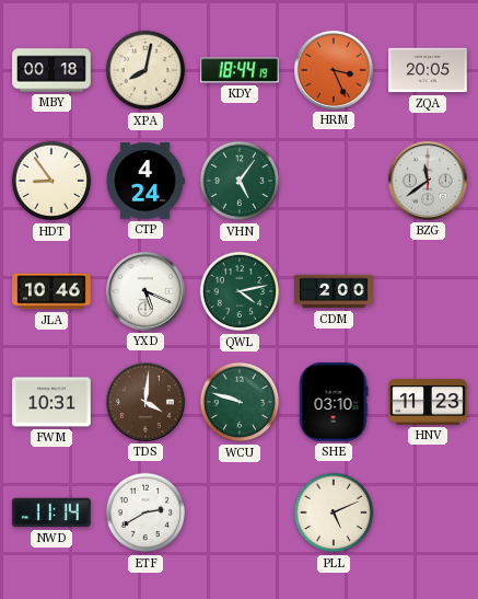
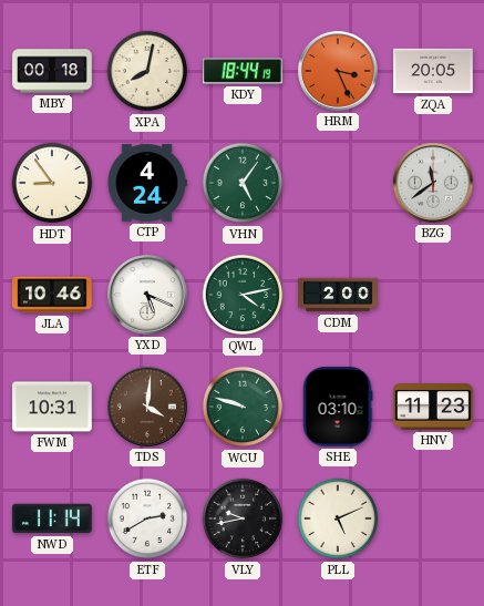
VLY: none -> 9:43 (243, 518)
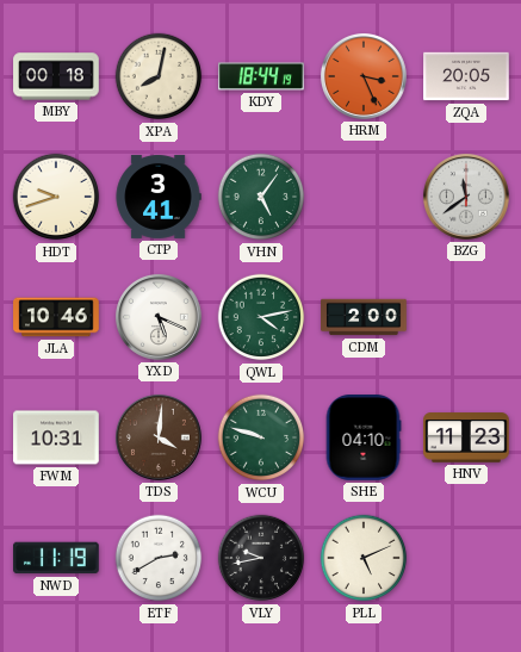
HDT: 8:54 -> 9:42 (56, 197)
CTP: 4:24 -> 3:41 (159, 197)
SHE: 03:10 -> 04:10 (364, 437)
NWD: 11:14 -> 11:19 (57, 558)
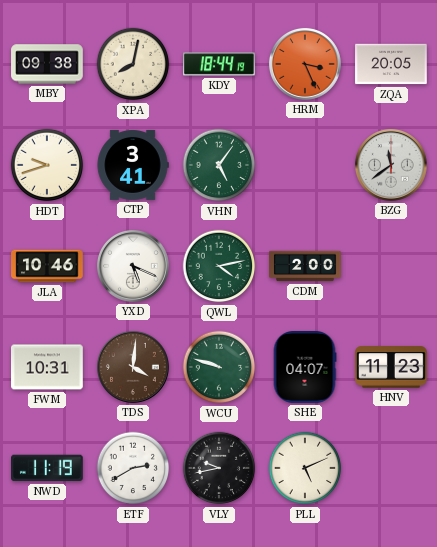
MBY: 00:18 -> 09:38 (47, 64)
SHE: 04:10 -> 04:07 (305, 367)
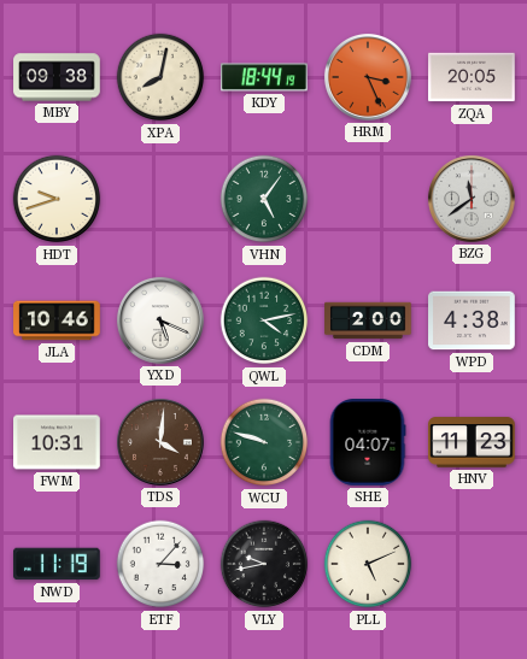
CTP: 3:41 -> none (133, 165)
WPD: none -> 4:38 (472, 320)
ETF: 2:40 -> 3:07 (160, 564)
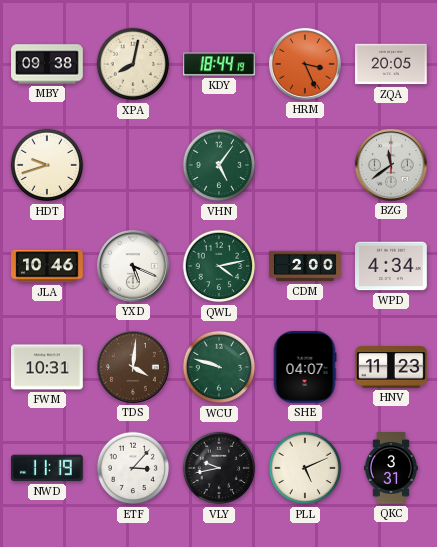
WPD: 4:38 -> 4:34 (391, 266)
QKC: none -> 3:31 (391, 468)
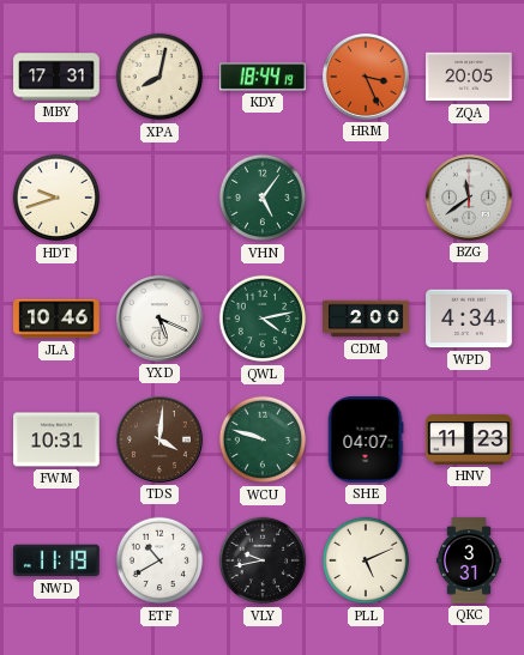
MBY: 09:38 -> 17:31 (56, 77)
ETF: 3:07 -> 10:40 (159, 560)
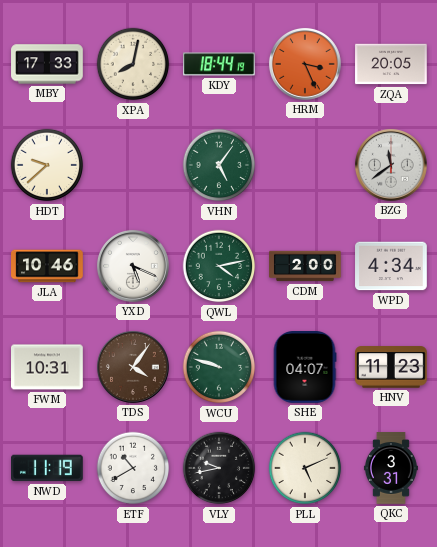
MBY: 17:31 -> 17:33 (47, 64)
HDT: 9:42 -> 9:38 (47, 165)
TDS: 4:01 -> 4:06 (133, 367)
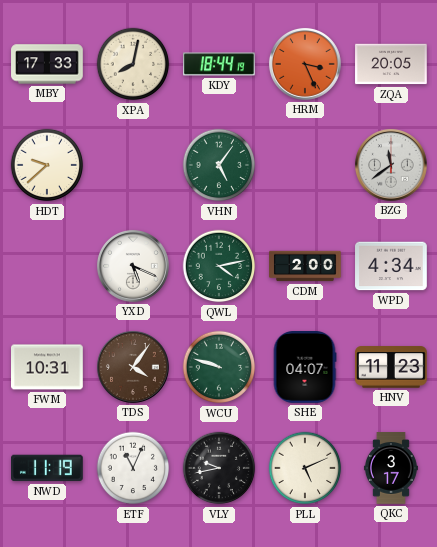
JLA: 10:46 -> none (47, 266)
ETF: 10:40 -> 11:04 (133, 468)
QKC: 3:31 -> 3:17 (391, 468)
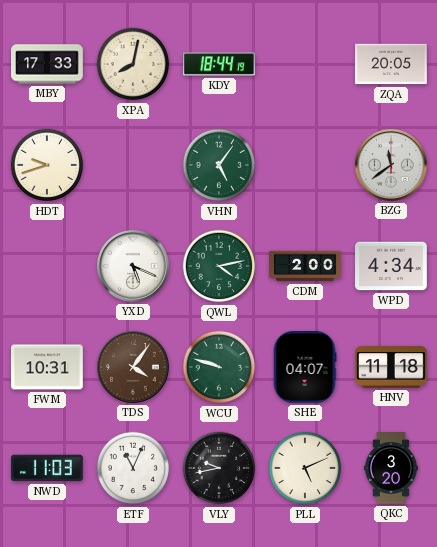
HRM: 3:26 -> none (305, 64)
HDT: 9:38 -> 9:42 (47, 165)
HNV: 11:23 -> 11:18 (391, 367)
NWD: 11:19 -> 11:03 (48, 468)
QKC: 3:17 -> 3:20 (391, 468)
